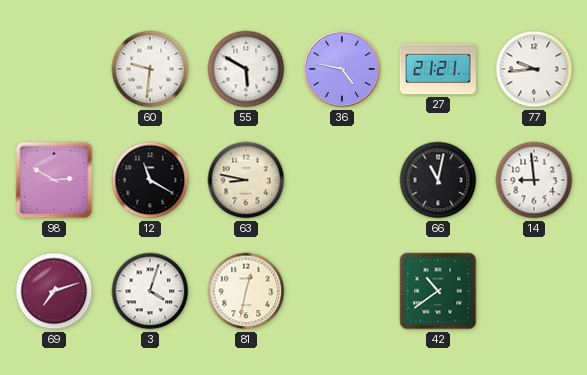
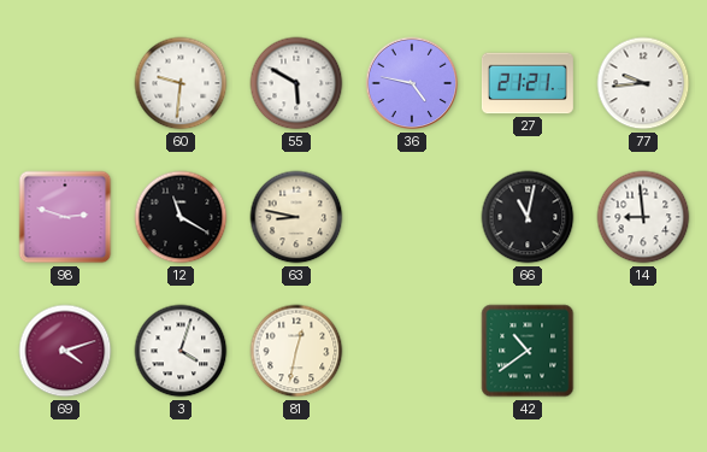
98: 2:50 -> 2:48 (65, 217)
69: 7:12 -> 4:12 (65, 351)
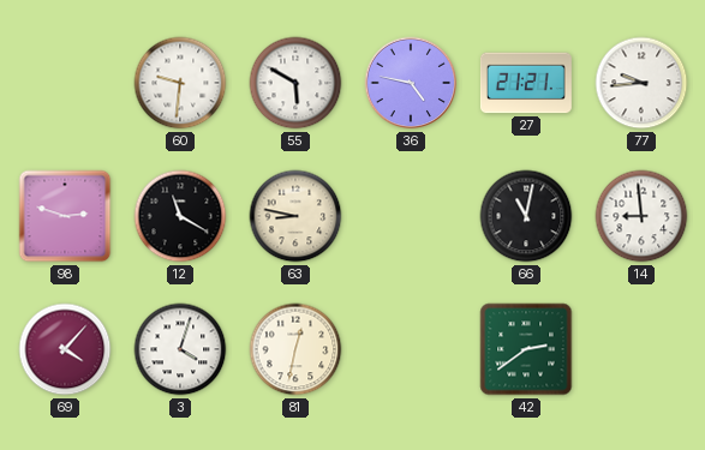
69: 4:12 -> 4:07 (65, 349)
42: 10:39 -> 2:39 (526, 349)
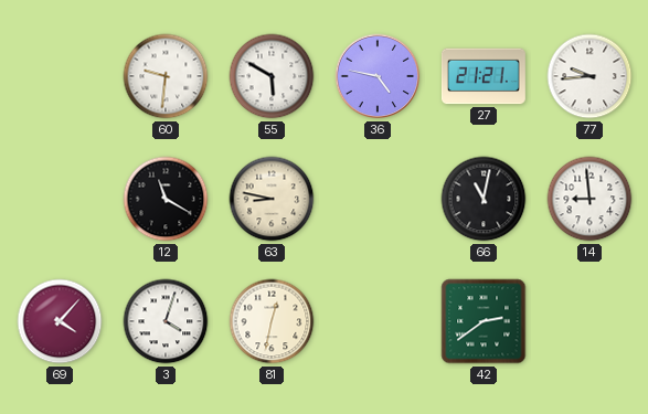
98: 2:48 -> none (65, 216)
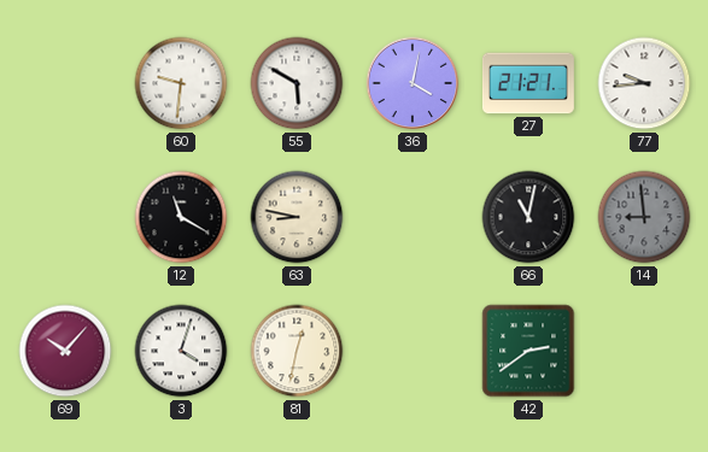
36: 4:47 -> 4:02 (412, 83)
14 dial: white -> grey (644, 217)
69: 4:07 -> 10:07 (65, 351)
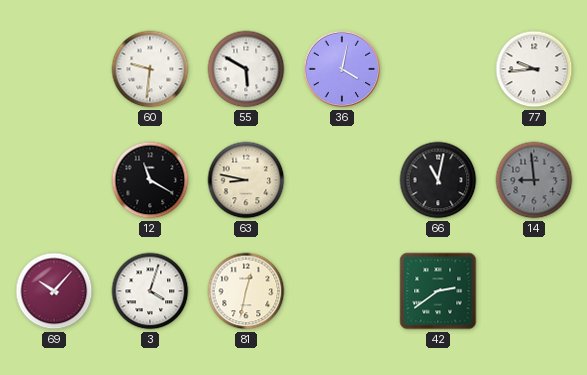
27: 21:21 -> none (528, 83)
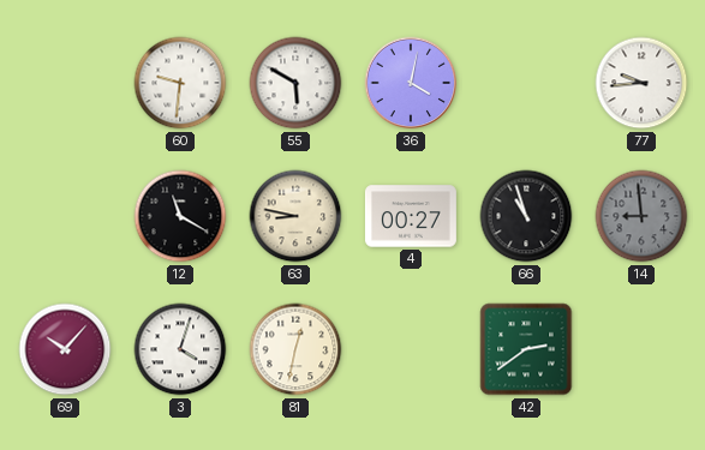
4: none -> 00:27 (411, 216)
66: 11:02 -> 10:57 (526, 216)
